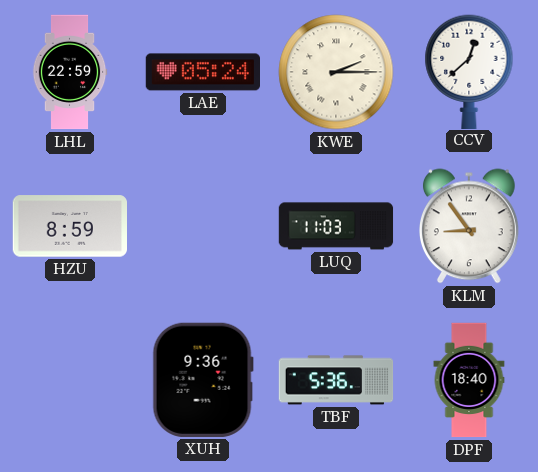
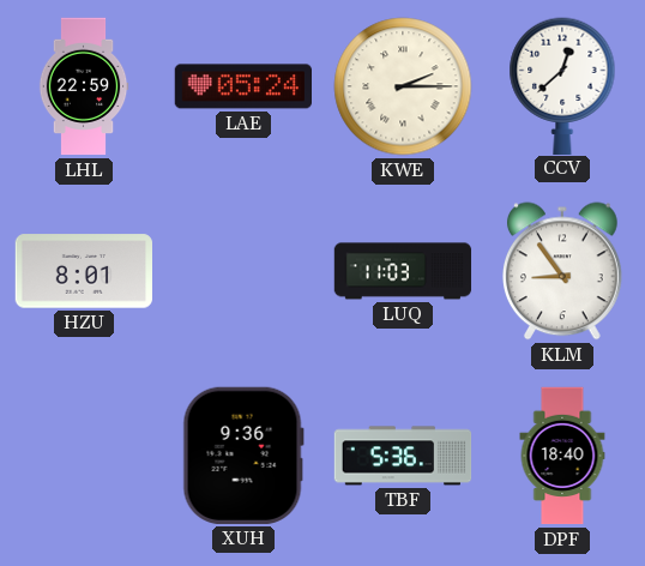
HZU: 8:59 -> 8:01 (83, 271)
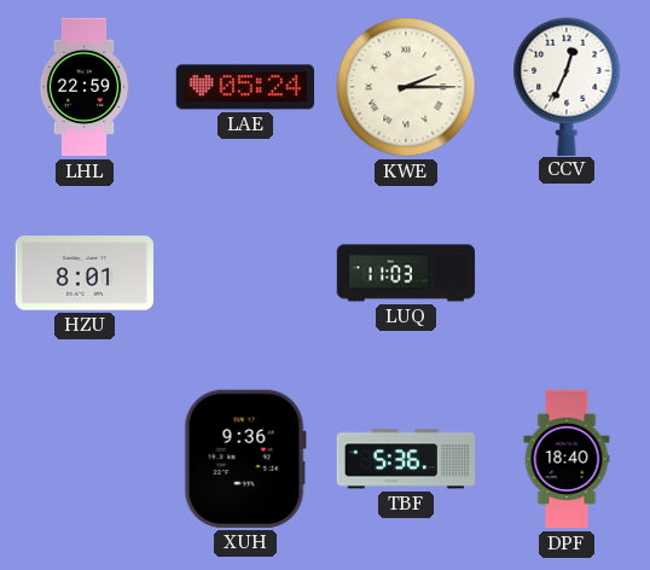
CCV: 12:38 -> 12:34 (567, 86)
KLM: 8:54 -> none (563, 271)
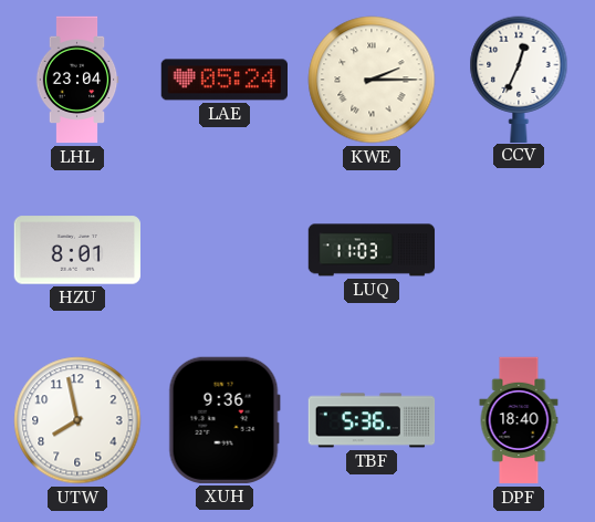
LHL: 22:59 -> 23:04 (77, 80)
UTW: none -> 7:58 (77, 420)
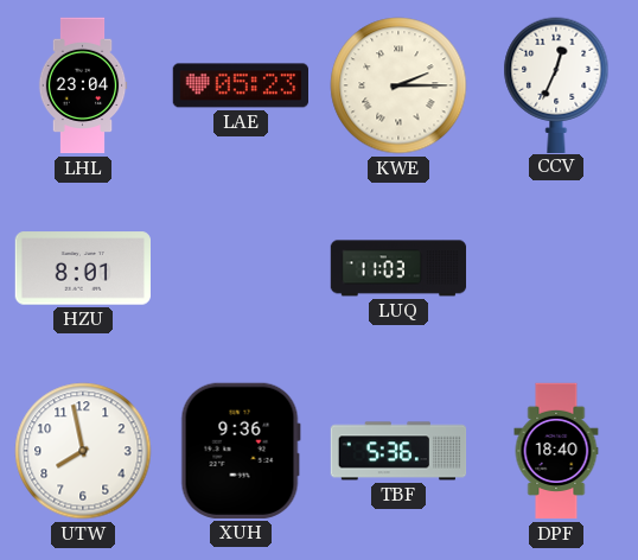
LAE: 05:24 -> 05:23 (241, 85)
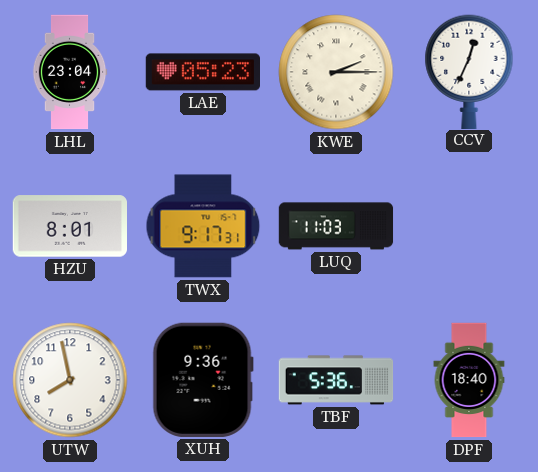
TWX: none -> 9:17 (203, 226)
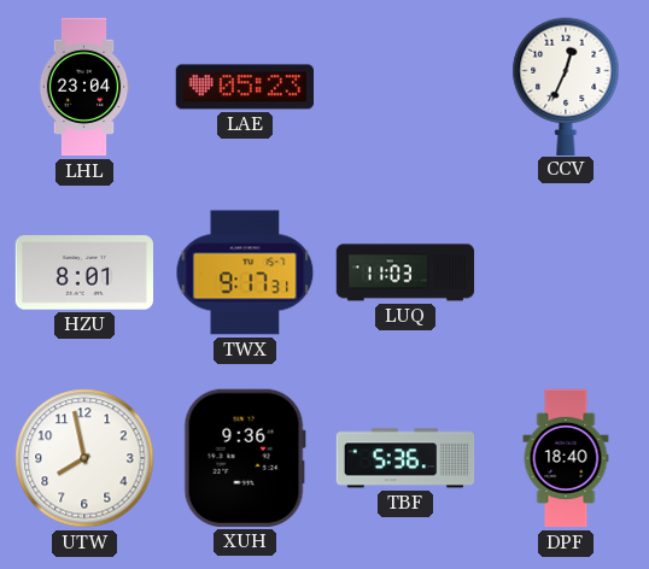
KWE: 2:15 -> none (336, 72)
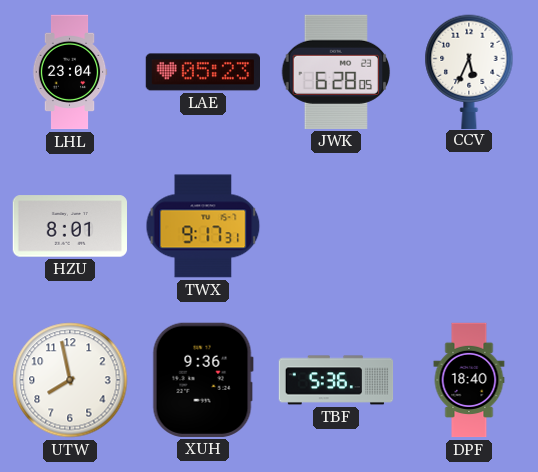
JWK: none -> 6:28 (336, 72)
CCV: 12:34 -> 5:34 (469, 71)
LUQ: 11:03 -> none (405, 272)
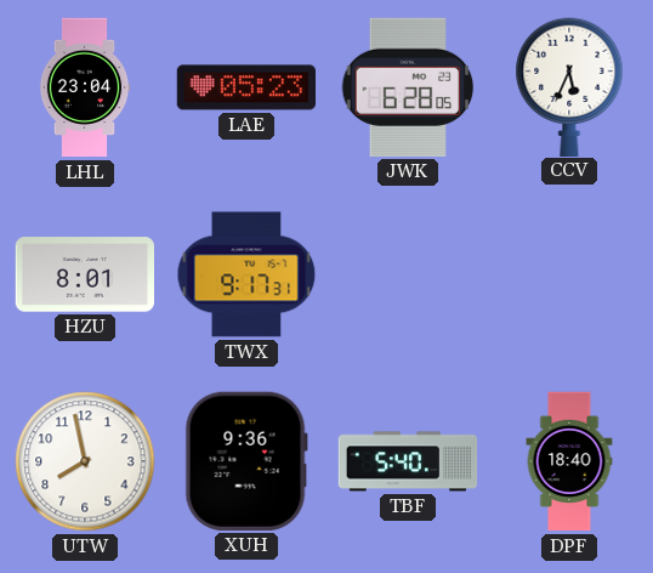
TBF: 5:36 -> 5:40 (408, 461)
